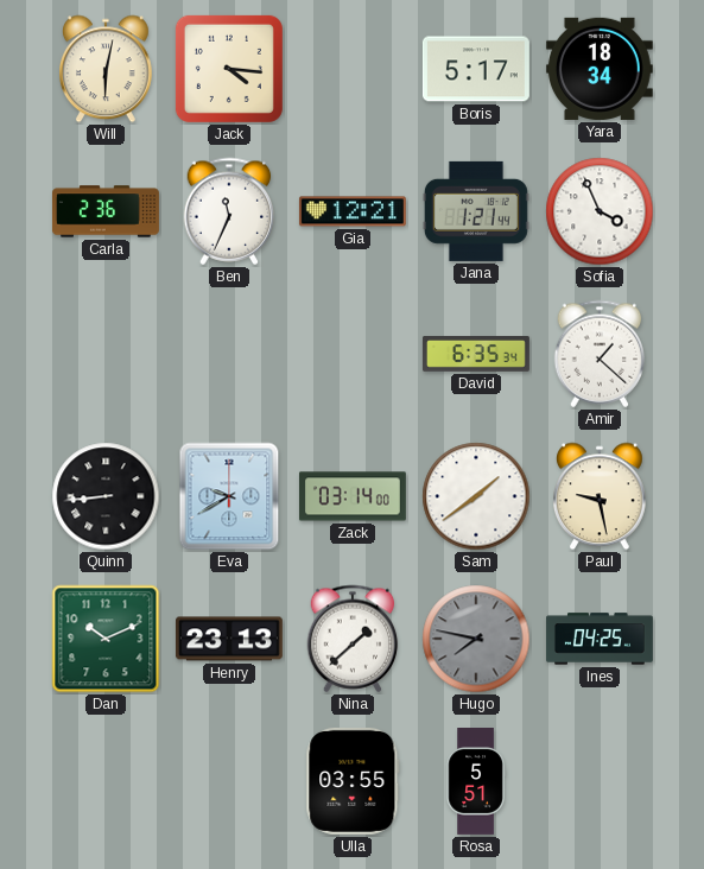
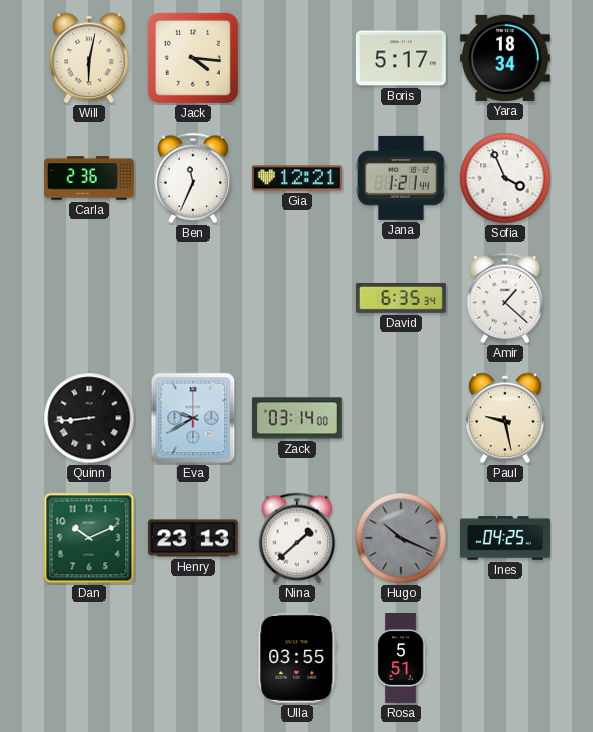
Sam: 1:39 -> none (476, 496)
Hugo: 7:47 -> 10:19 (401, 538)
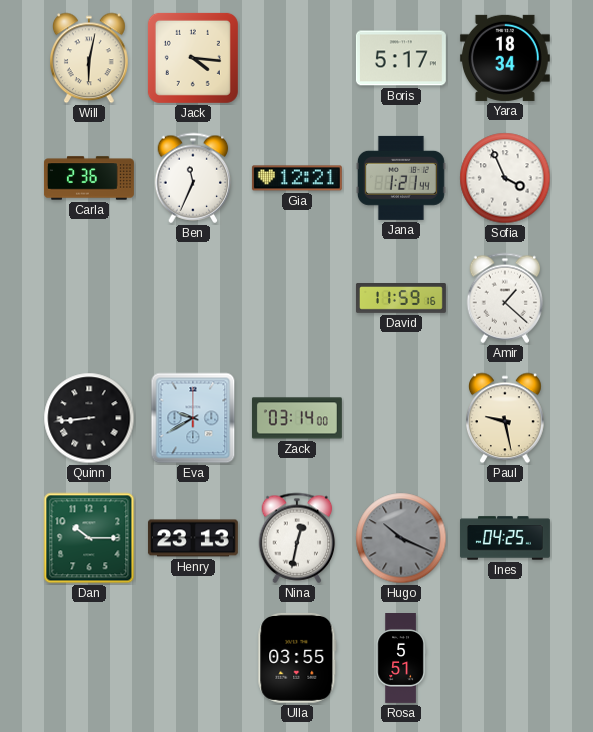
David: 6:35 -> 11:59 (401, 299)
Dan: 10:11 -> 10:15 (89, 538)
Nina: 1:38 -> 12:32 (297, 538)
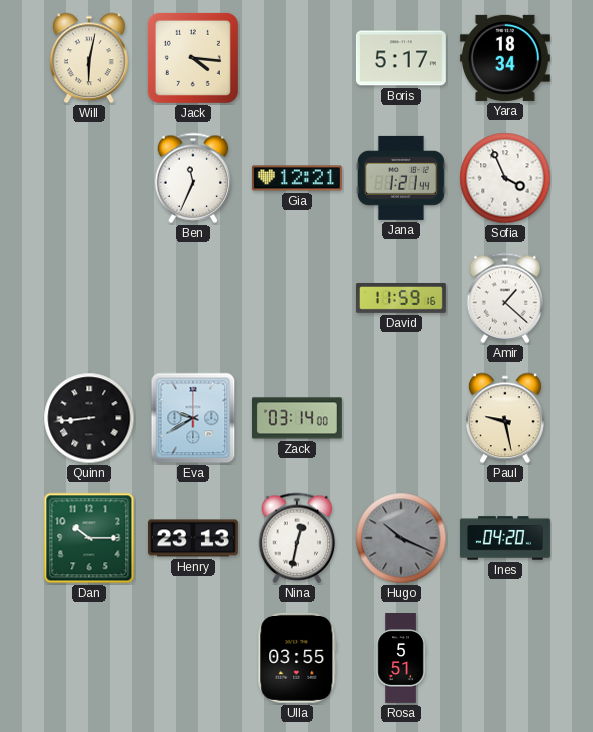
Carla: 2:36 -> none (89, 178)
Ines: 04:25 -> 04:20 (505, 538)
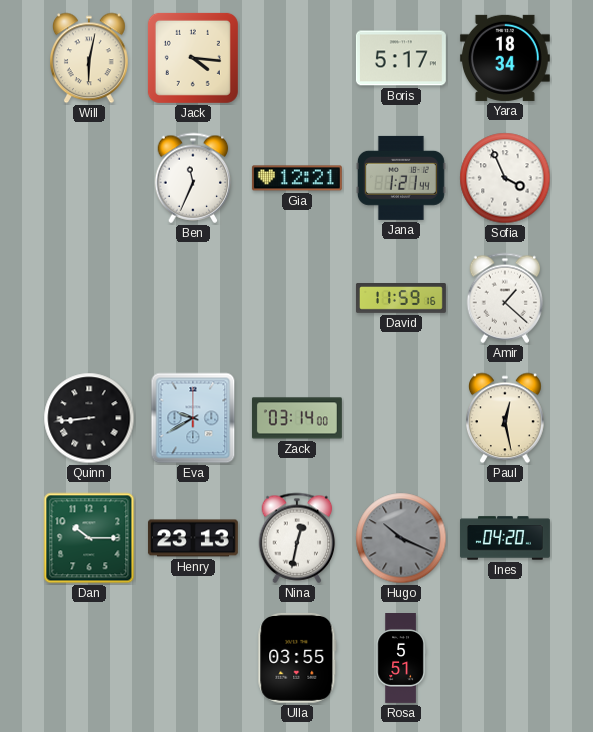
Paul: 9:28 -> 12:28 (506, 418)
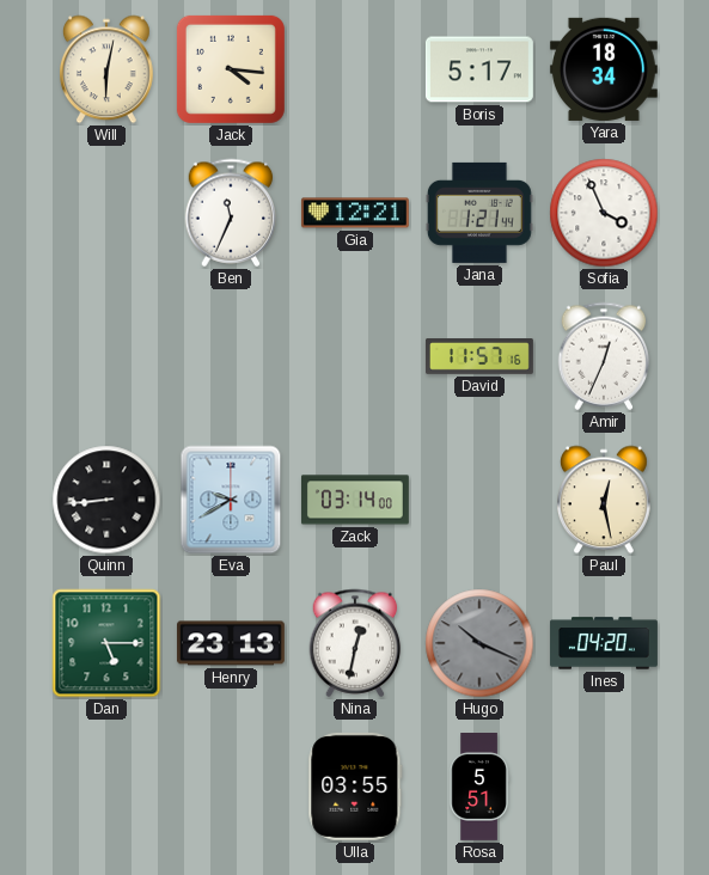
David: 11:59 -> 11:57 (479, 357)
Amir: 1:22 -> 12:34 (604, 356)
Dan: 10:15 -> 5:15 (106, 643)
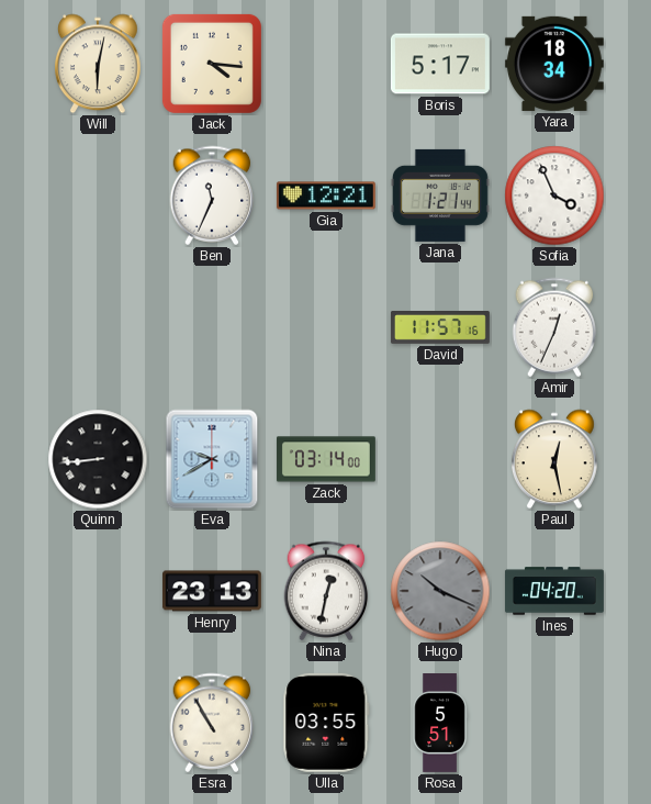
Dan: 5:15 -> none (106, 643)
Esra: none -> 10:55 (212, 723)
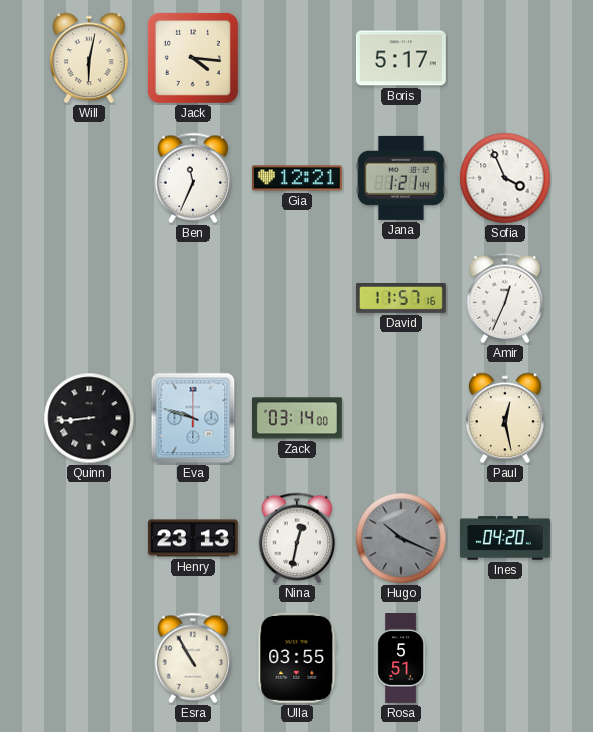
Yara: 18:34 -> none (554, 64)
Eva: 9:40 -> 9:48 (193, 418)
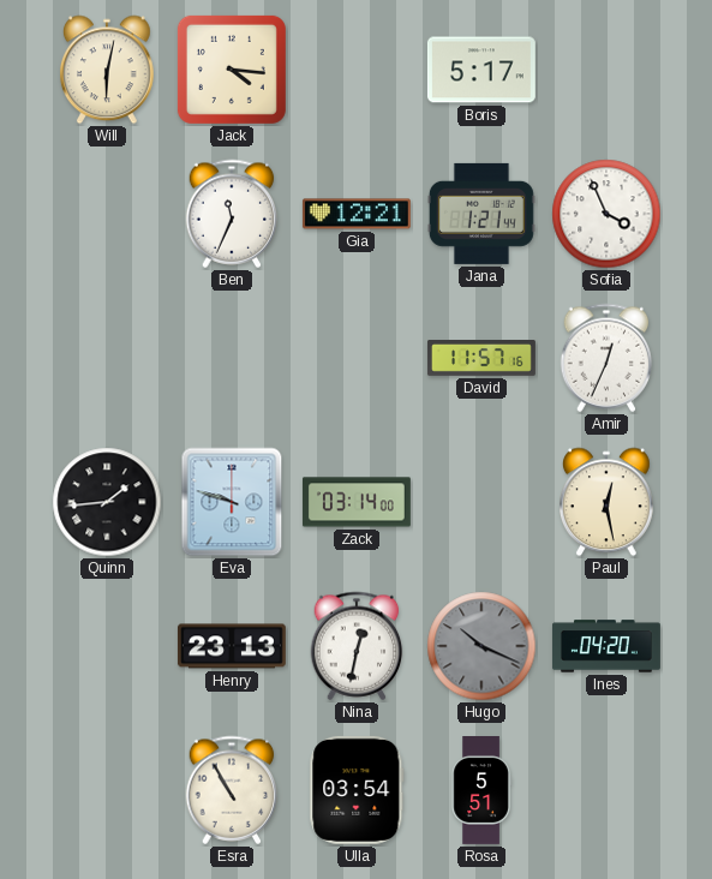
Quinn: 8:44 -> 1:44 (107, 502)
Ulla: 03:55 -> 03:54 (357, 790)
